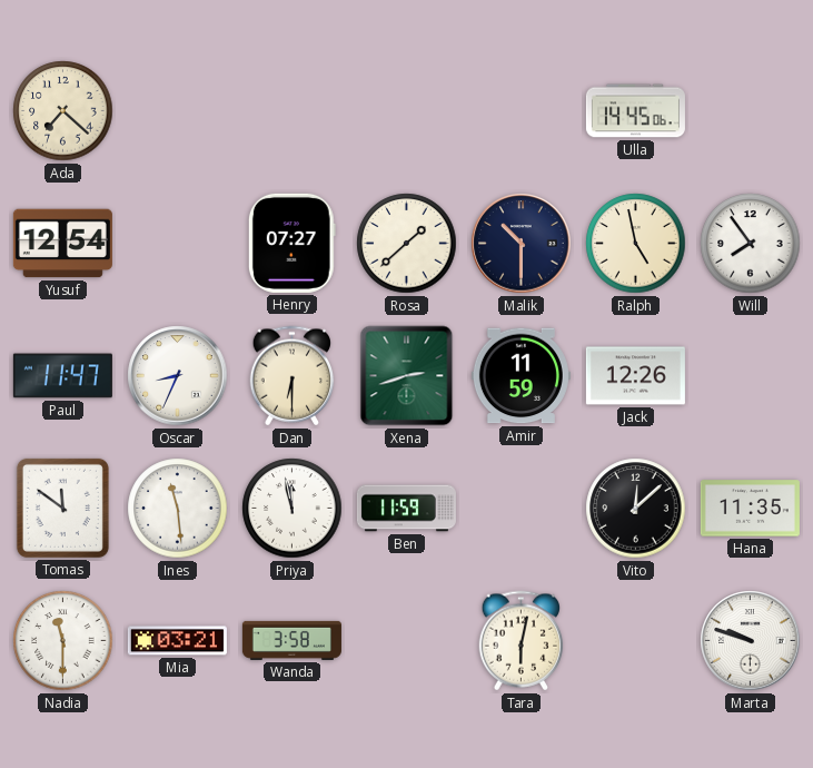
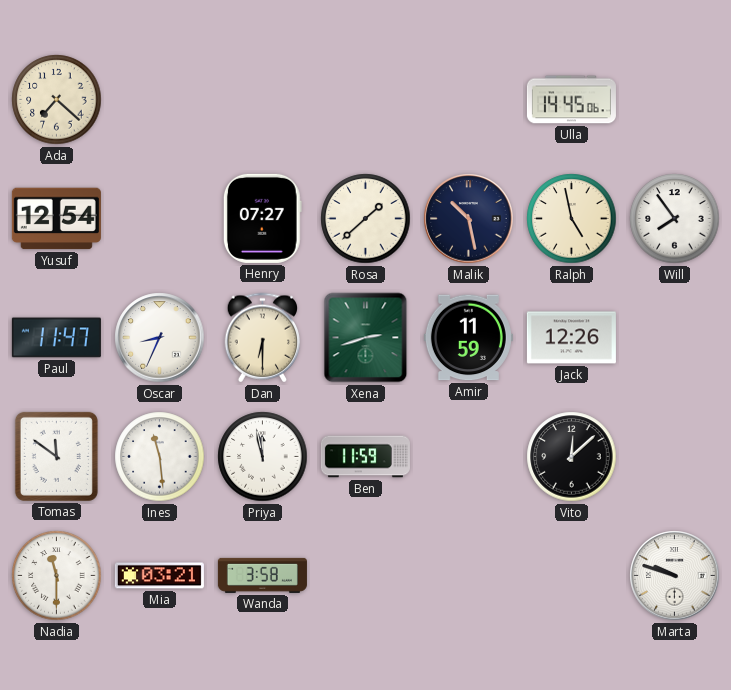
Malik: 10:30 -> 10:28 (469, 219)
Hana: 11:35 -> none (750, 509)
Tara: 6:02 -> none (522, 641)
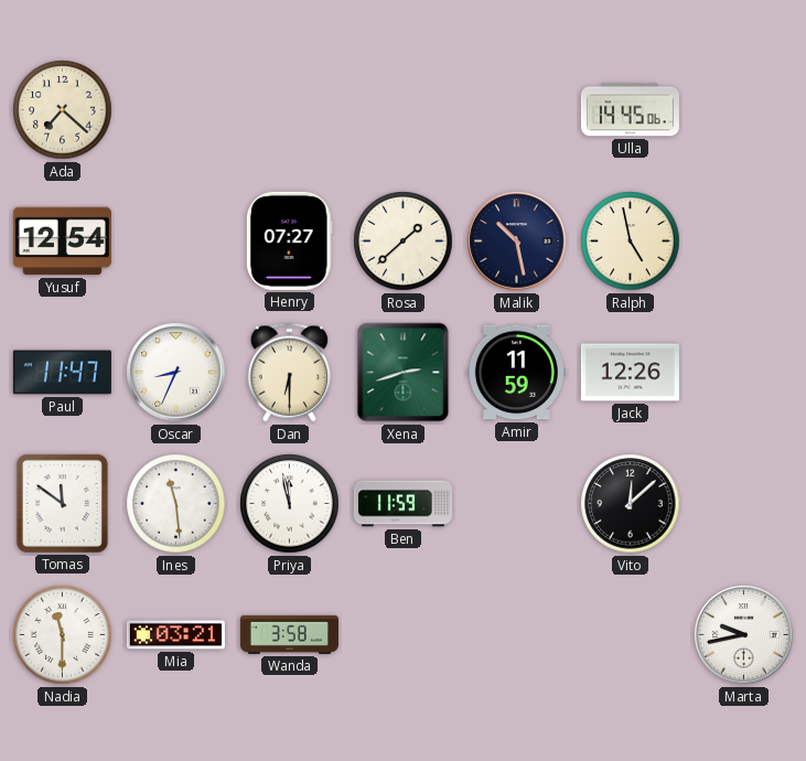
Will: 7:54 -> none (675, 219)
Marta: 9:48 -> 9:43 (744, 635)
